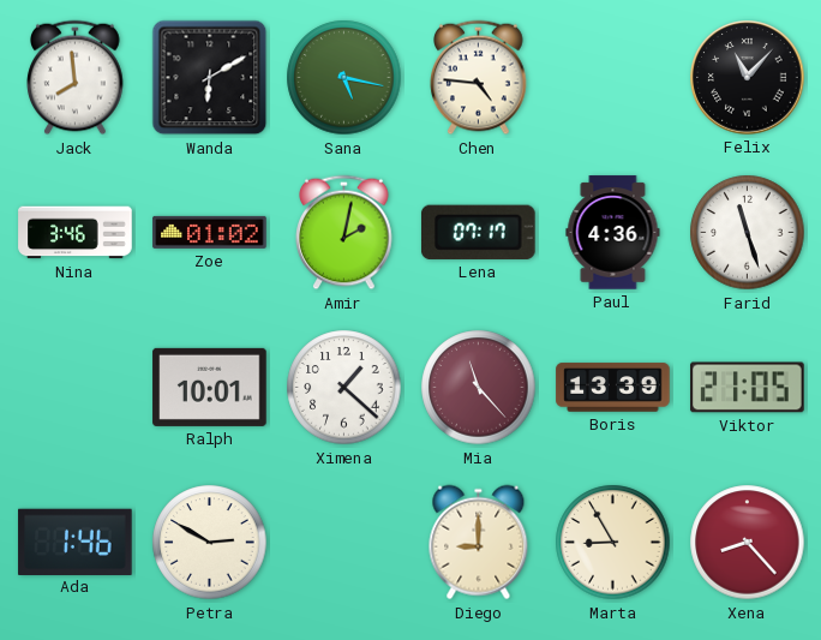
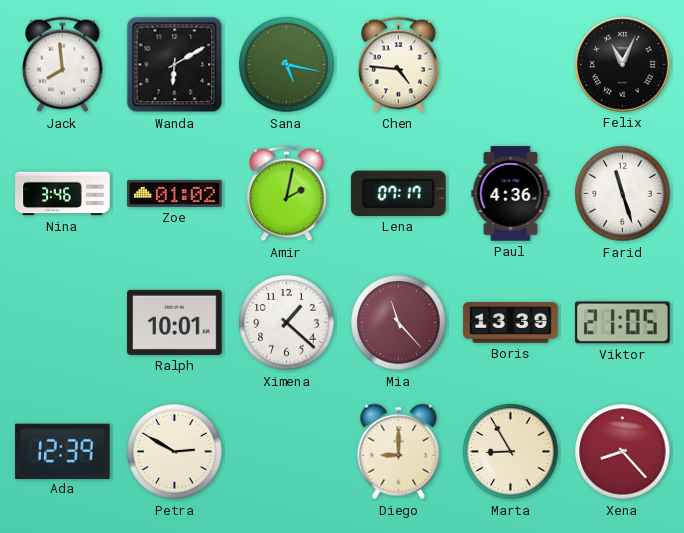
Felix: 11:07 -> 11:04 (623, 65)
Ada: 1:46 -> 12:39 (63, 451)
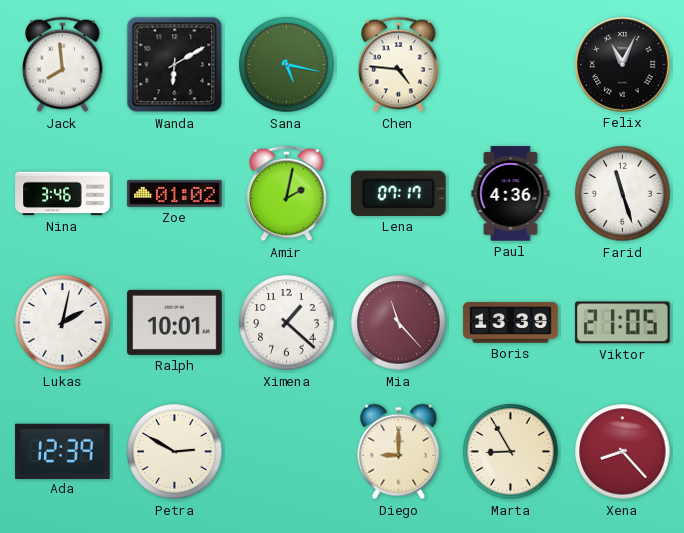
Lukas: none -> 2:02 (63, 323)
